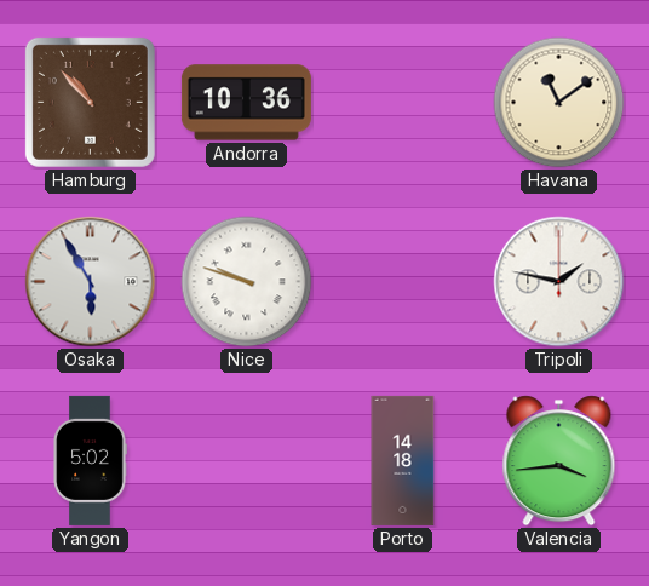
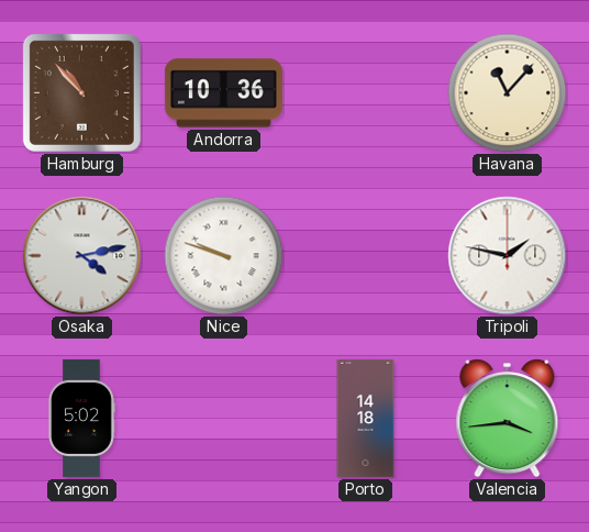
Havana: 11:09 -> 11:07 (508, 93)
Osaka: 5:55 -> 4:13 (82, 256)
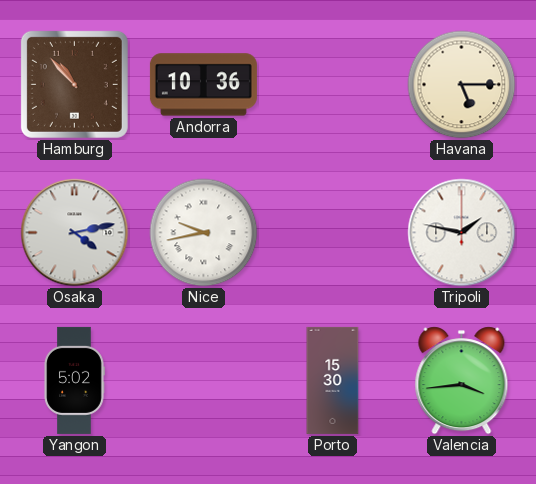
Havana: 11:07 -> 5:15 (462, 85)
Nice: 9:48 -> 9:43 (204, 233)
Porto: 14:18 -> 15:30 (333, 380)
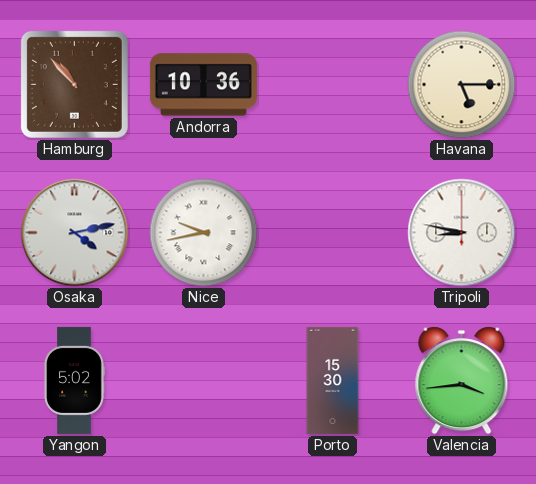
Tripoli: 1:47 -> 8:47 (462, 233)
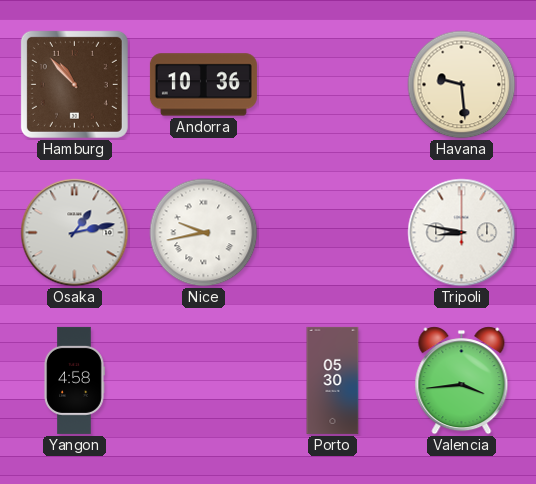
Havana: 5:15 -> 9:29 (462, 85)
Osaka: 4:13 -> 1:13 (75, 233)
Yangon: 5:02 -> 4:58 (74, 380)
Porto: 15:30 -> 05:30 (333, 380)
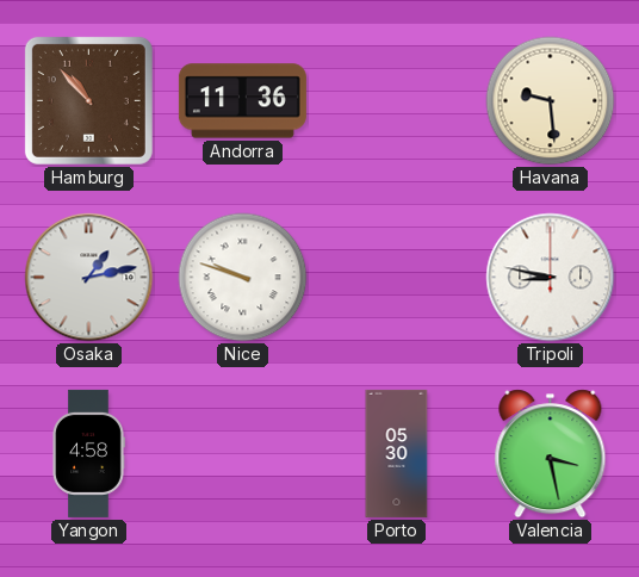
Andorra: 10:36 -> 11:36 (242, 101)
Nice: 9:43 -> 9:48 (243, 278)
Valencia: 3:44 -> 3:28 (551, 454)
